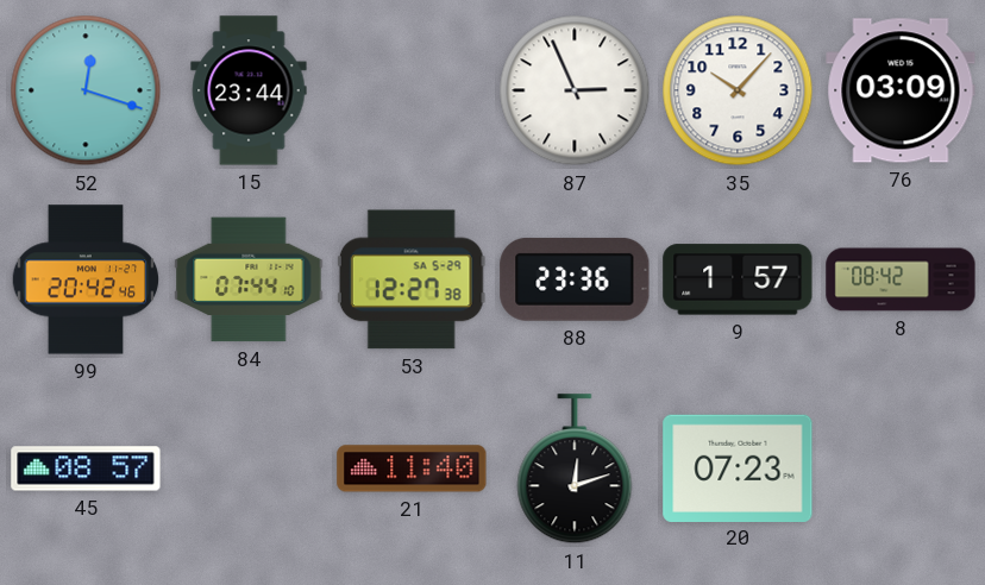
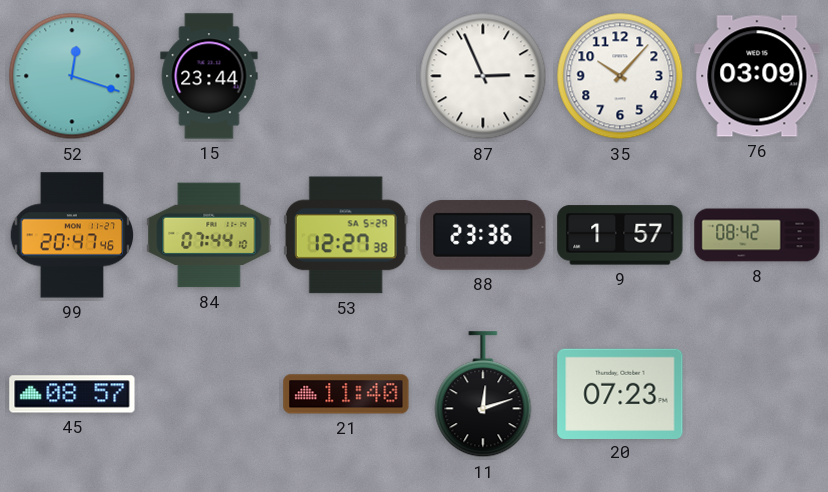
99: 20:42 -> 20:47 (72, 235)
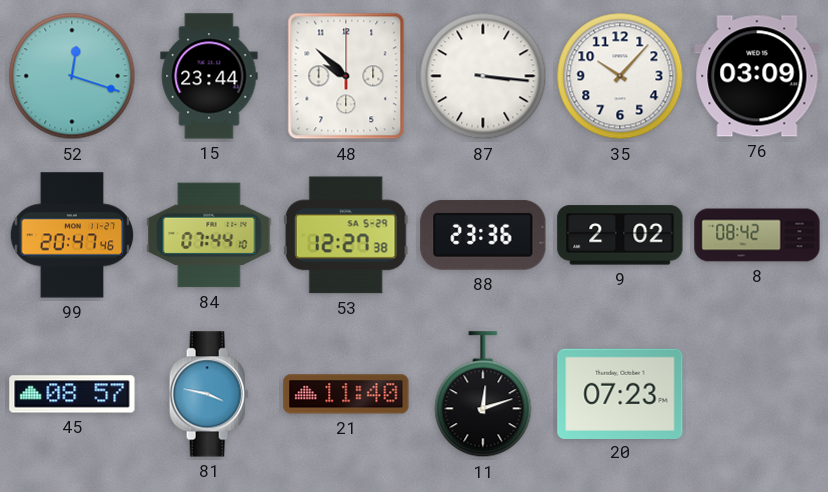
48: none -> 9:52 (346, 76)
87: 2:56 -> 3:16 (483, 76)
9: 1:57 -> 2:02 (620, 235)
81: none -> 3:47 (209, 394)
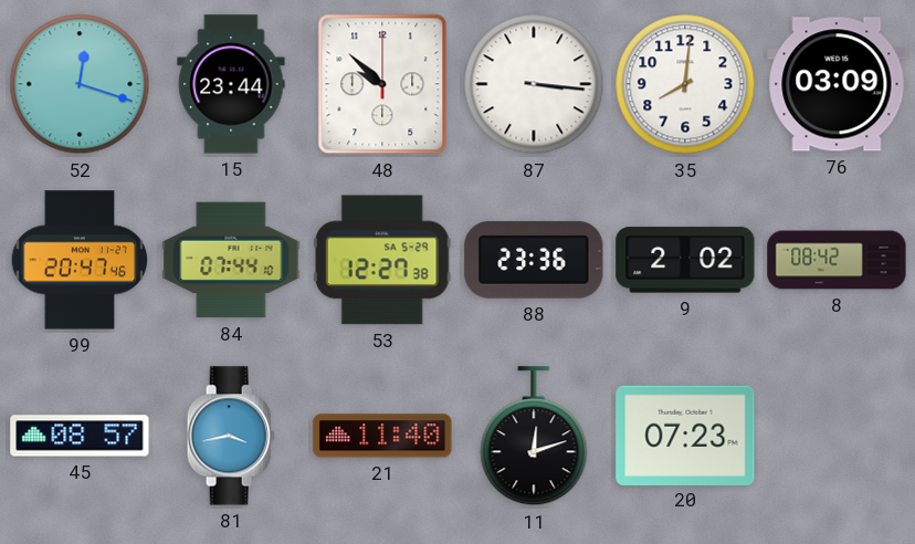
35: 10:07 -> 8:01 (685, 84)
81: 3:47 -> 3:43 (231, 436)
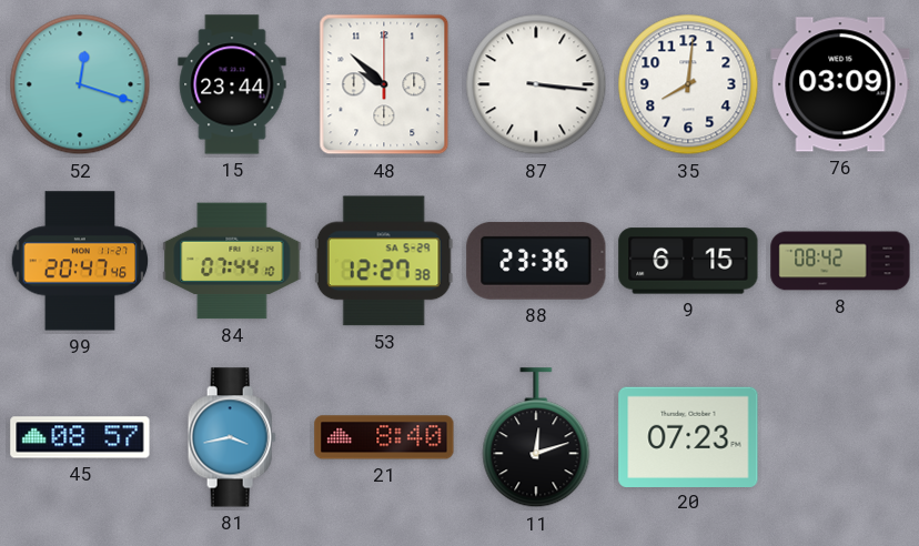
9: 2:02 -> 6:15 (688, 261)
21: 11:40 -> 8:40 (384, 437)
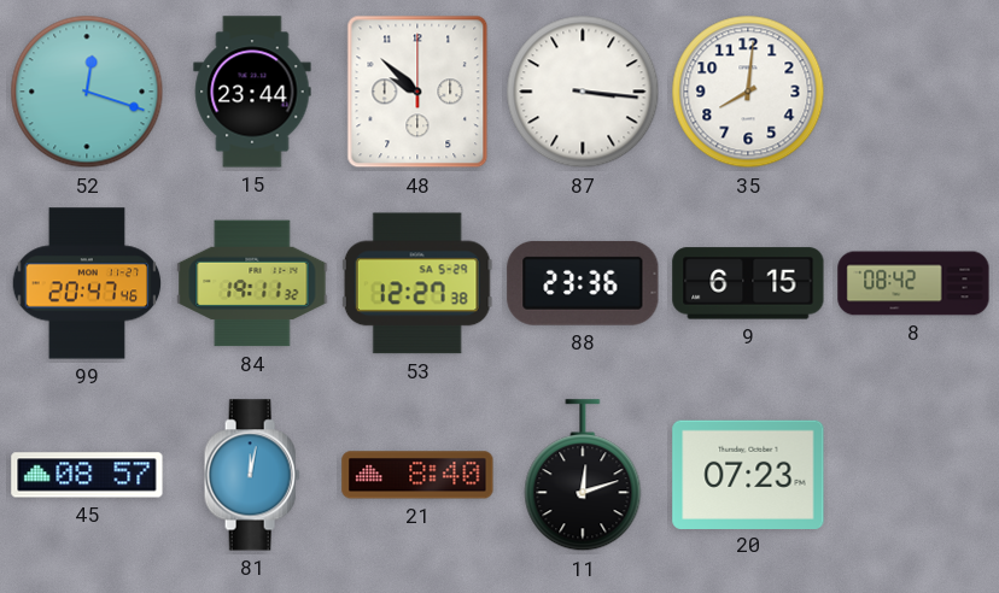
76: 03:09 -> none (840, 84)
84: 07:44 -> 19:11 (252, 283)
81: 3:43 -> 12:02 (252, 475)
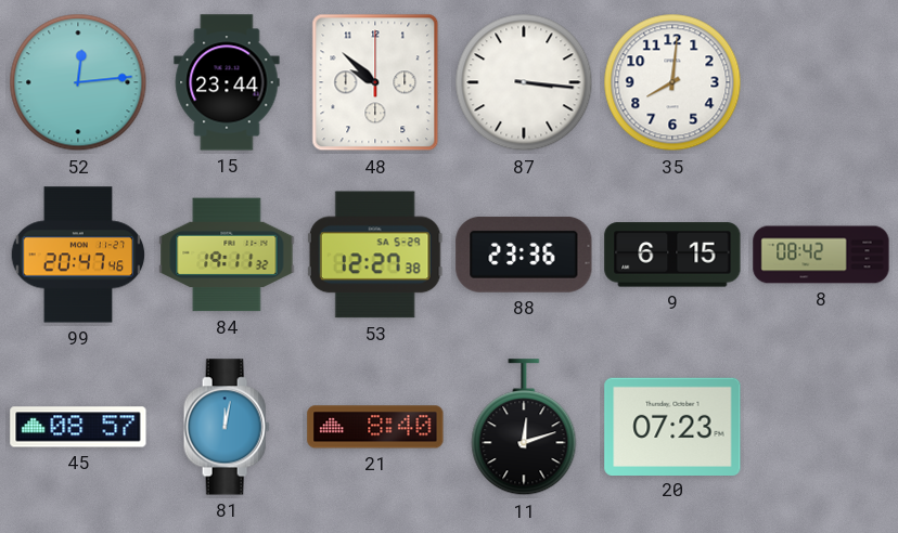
52: 12:18 -> 12:14 (78, 82)
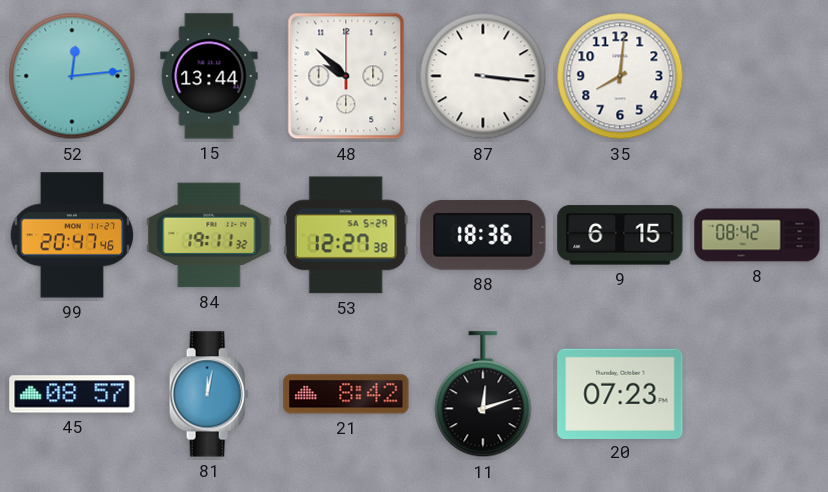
15: 23:44 -> 13:44 (209, 76)
88: 23:36 -> 18:36 (483, 235)
21: 8:40 -> 8:42 (346, 394)
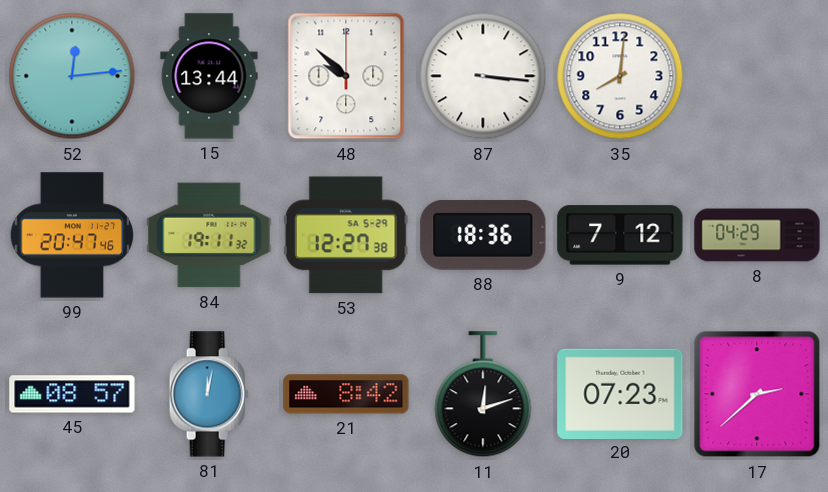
9: 6:15 -> 7:12 (620, 235)
8: 08:42 -> 04:29 (757, 235)
17: none -> 2:38 (757, 394)
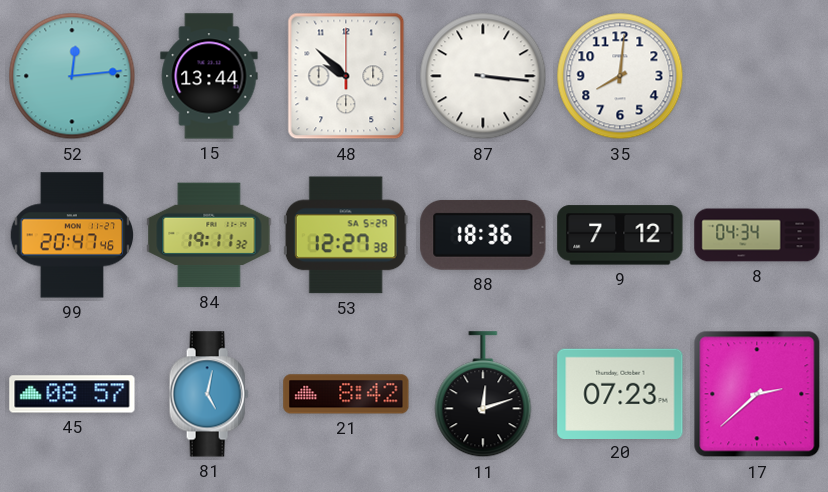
8: 04:29 -> 04:34 (757, 235)
81: 12:02 -> 5:02 (209, 394)
